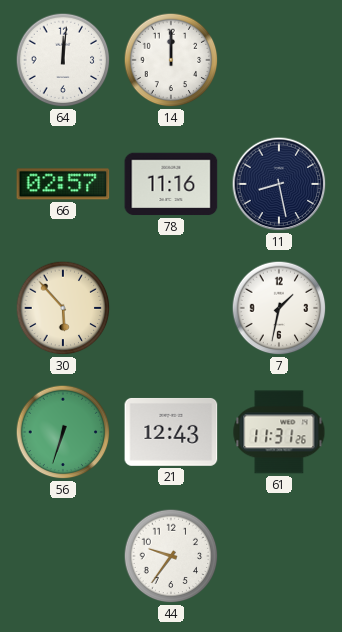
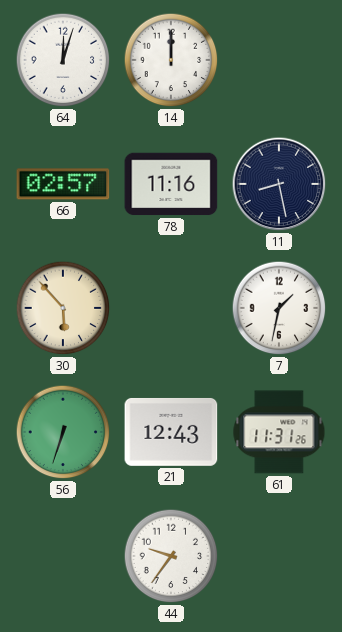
64: 12:01 -> 12:03 (63, 60)
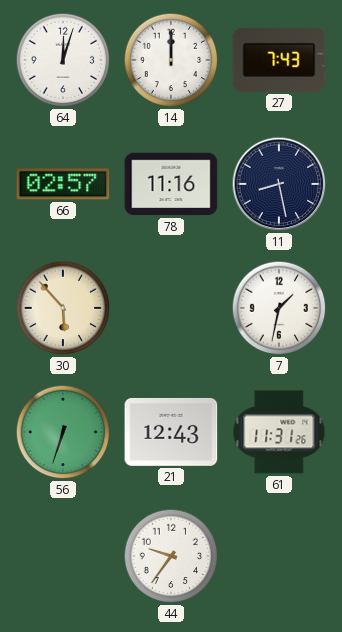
27: none -> 7:43 (279, 60)
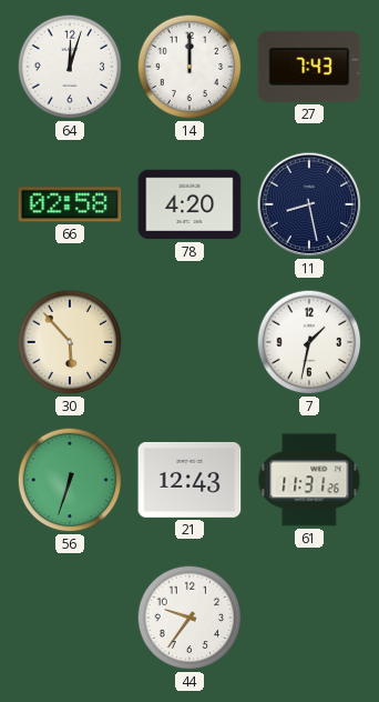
66: 02:57 -> 02:58 (70, 204)
78: 11:16 -> 4:20 (189, 204)
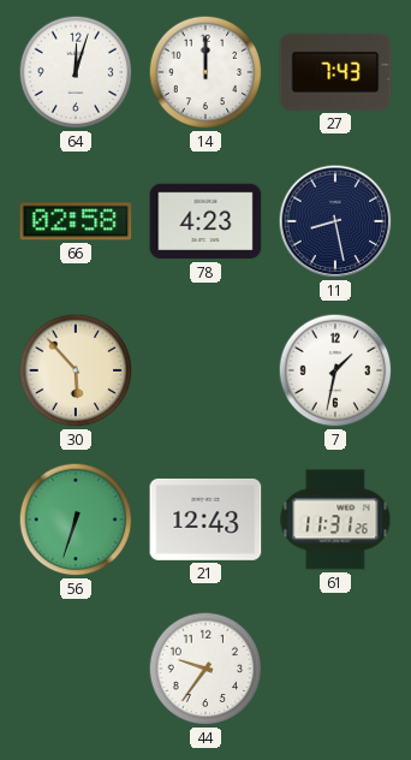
78: 4:20 -> 4:23 (205, 221)
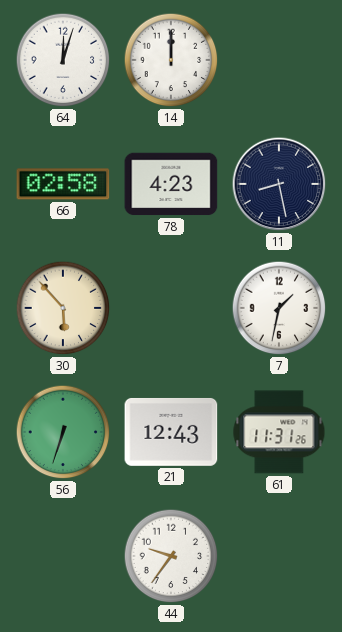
27: 7:43 -> none (335, 72)
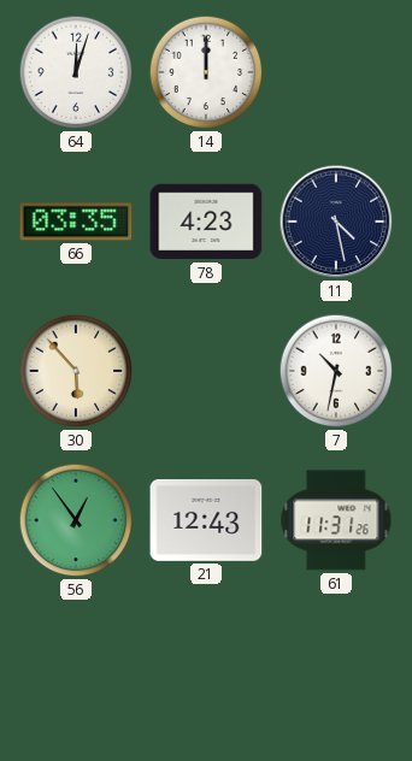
66: 02:58 -> 03:35 (76, 222)
11: 8:28 -> 4:28 (336, 222)
7: 1:32 -> 10:32 (336, 371)
56: 6:33 -> 12:54 (76, 520)
44: 9:36 -> none (171, 556)
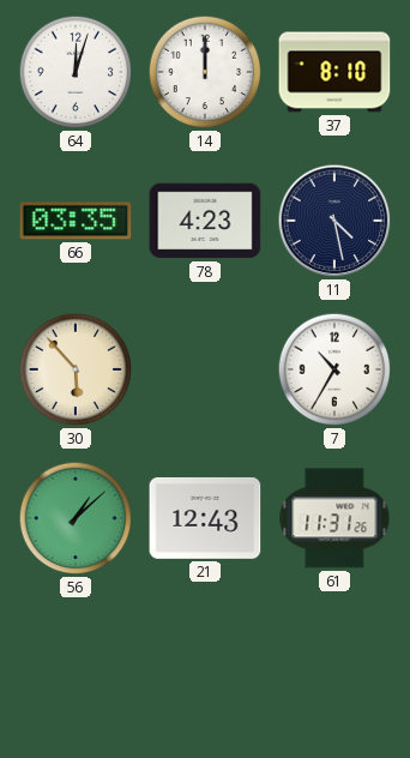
37: none -> 8:10 (334, 72)
7: 10:32 -> 10:35 (334, 369)
56: 12:54 -> 1:08 (76, 518)
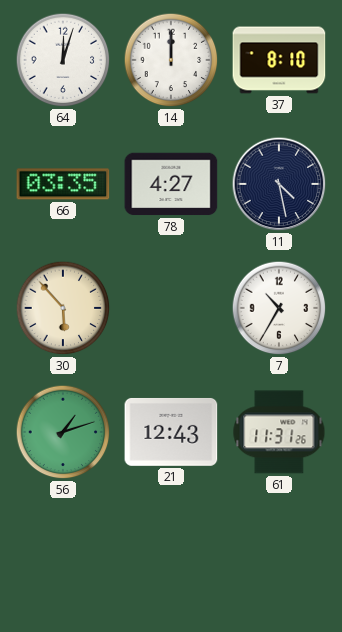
78: 4:23 -> 4:27 (171, 184)
56: 1:08 -> 1:12 (63, 432)
